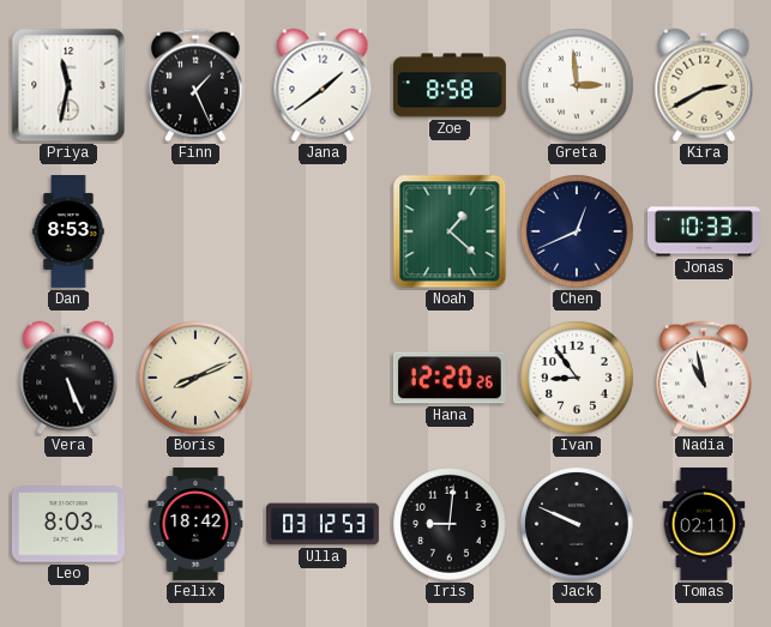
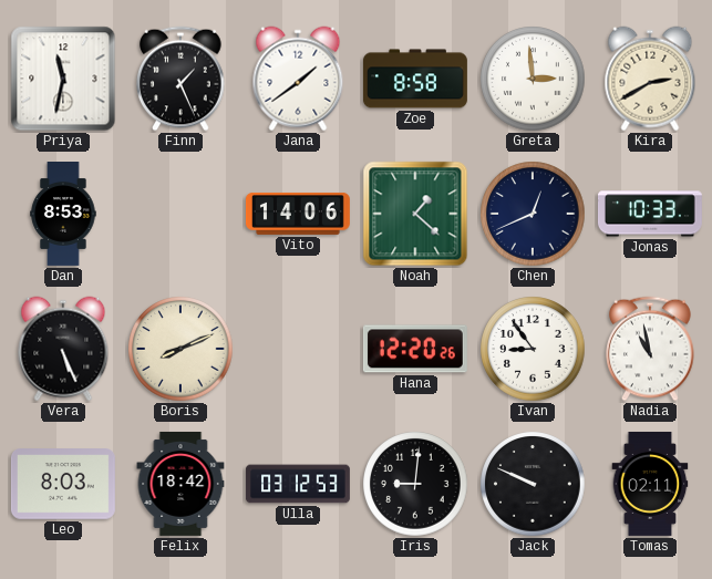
Vito: none -> 14:06 (298, 214)
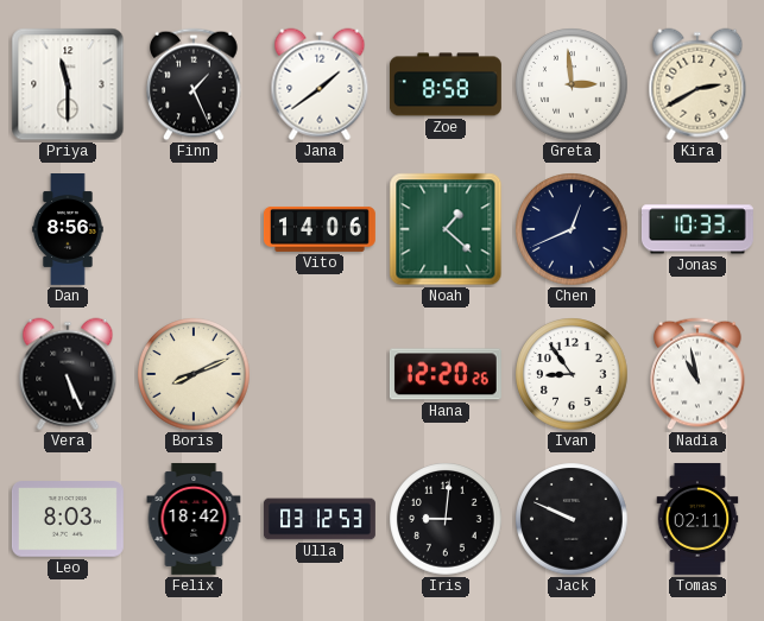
Priya: 11:32 -> 11:30 (68, 84)
Dan: 8:53 -> 8:56 (68, 230)
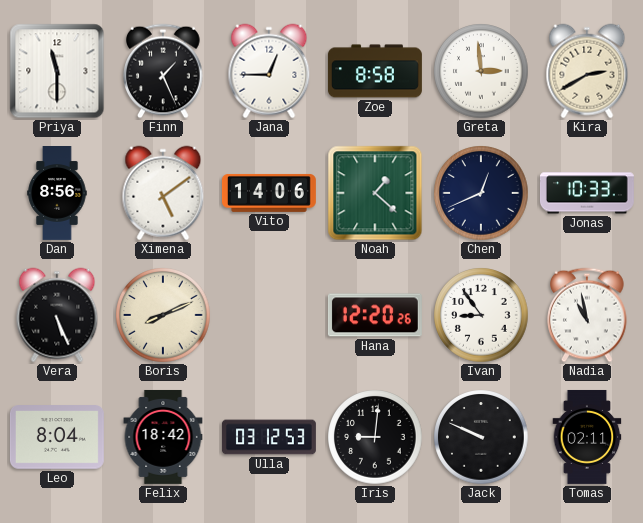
Jana: 1:39 -> 12:45 (269, 71)
Ximena: none -> 5:09 (163, 193)
Leo: 8:03 -> 8:04 (57, 437)
